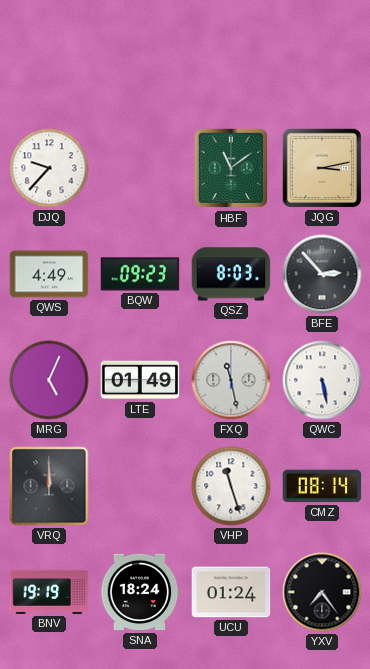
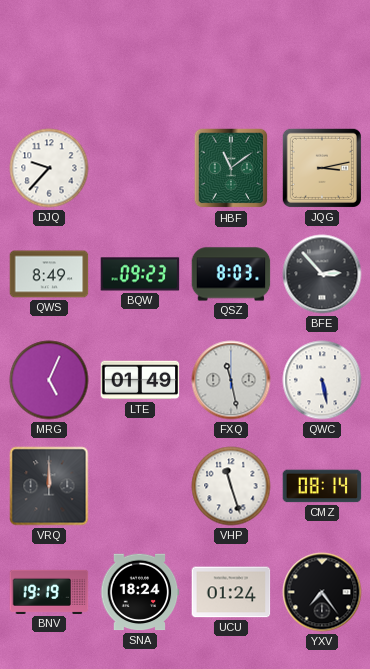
QWS: 4:49 -> 8:49 (49, 274)
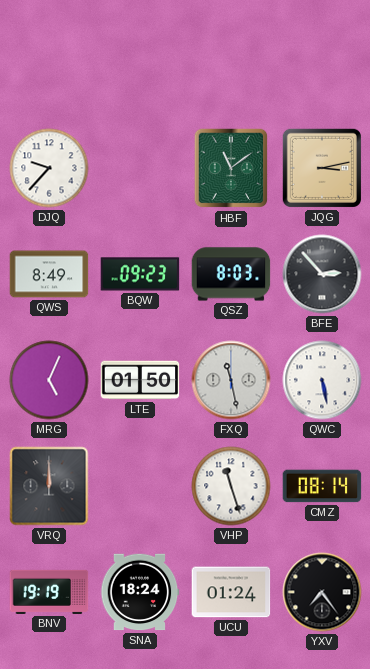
LTE: 01:49 -> 01:50 (140, 380)
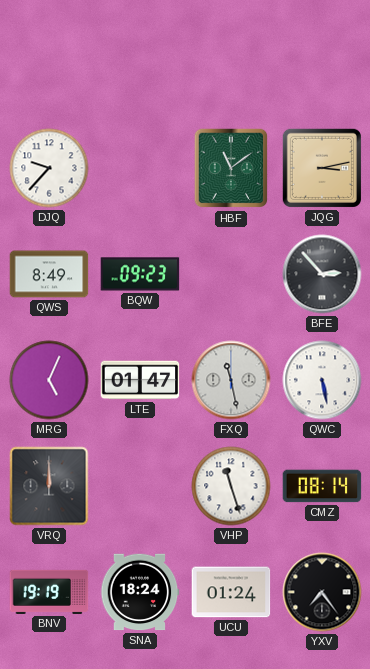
QSZ: 8:03 -> none (231, 274)
LTE: 01:50 -> 01:47 (140, 380)
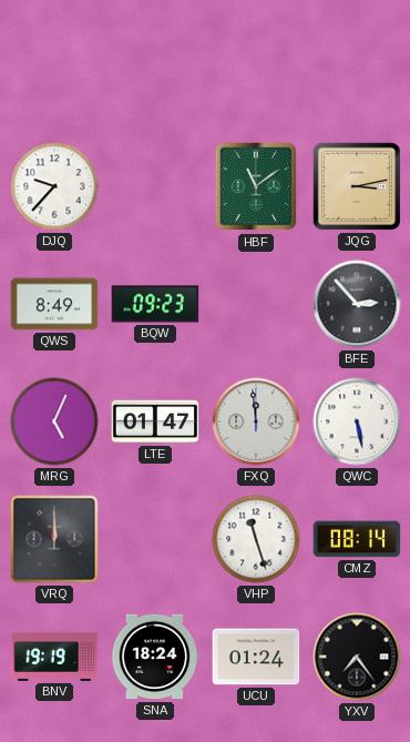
FXQ: 11:28 -> 11:59 (256, 421)
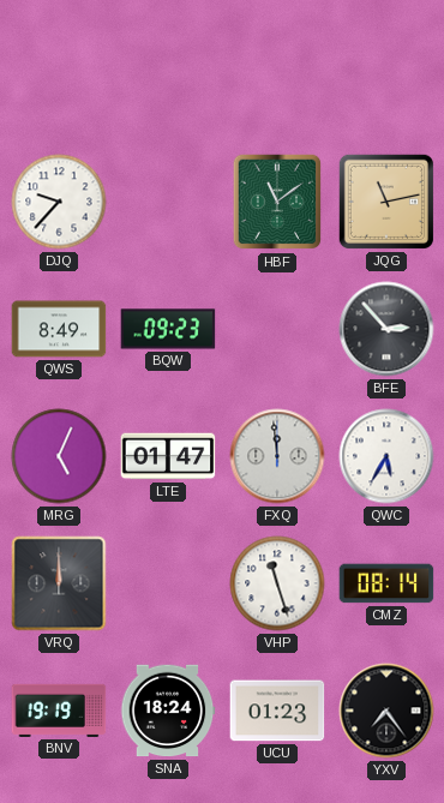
JQG: 3:13 -> 11:13 (386, 202)
QWC: 5:28 -> 5:35 (386, 456)
UCU: 01:24 -> 01:23 (277, 711)
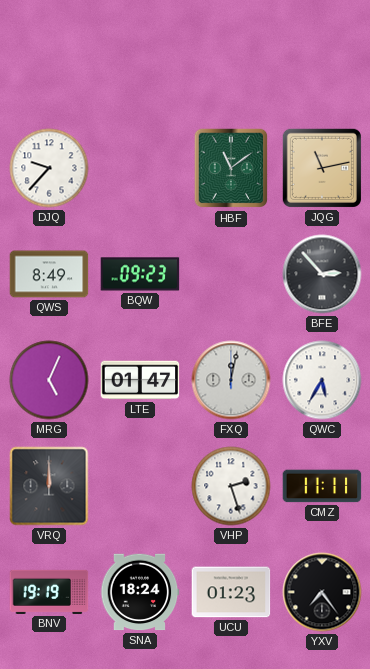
FXQ: 11:59 -> 12:02 (231, 380)
VHP: 11:27 -> 2:27 (231, 486)
CMZ: 08:14 -> 11:11 (322, 486)
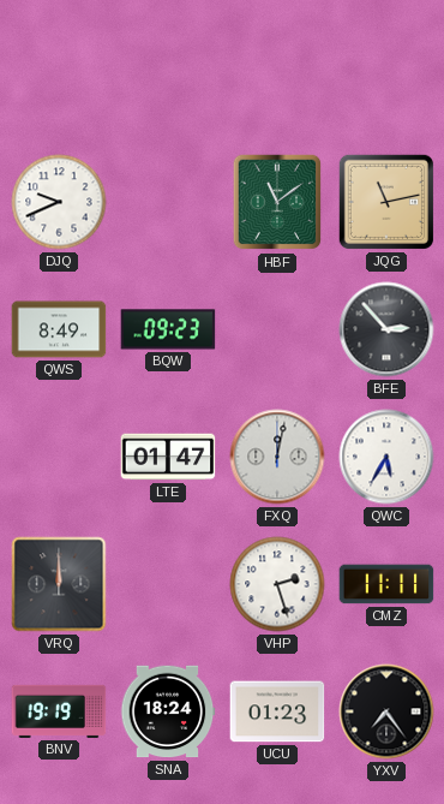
DJQ: 9:37 -> 9:41 (59, 202)
MRG: 5:04 -> none (49, 380)
